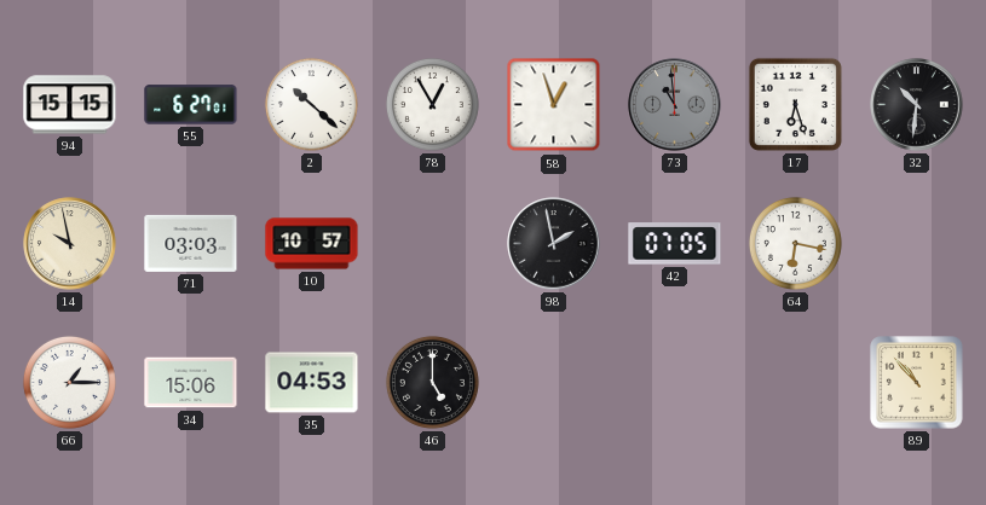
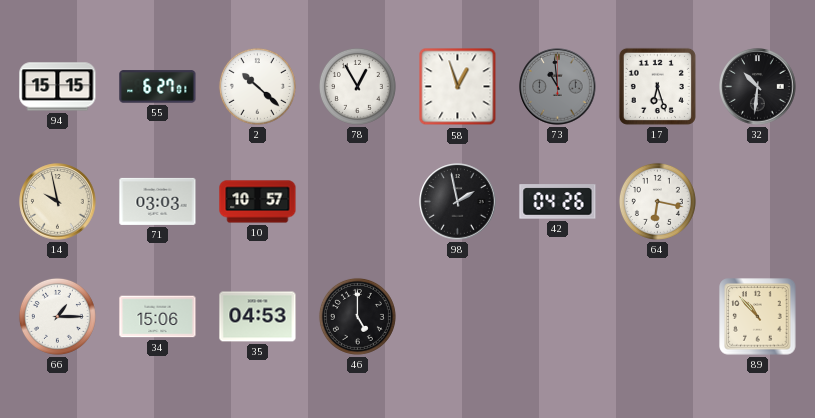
42: 07:05 -> 04:26 (558, 202)
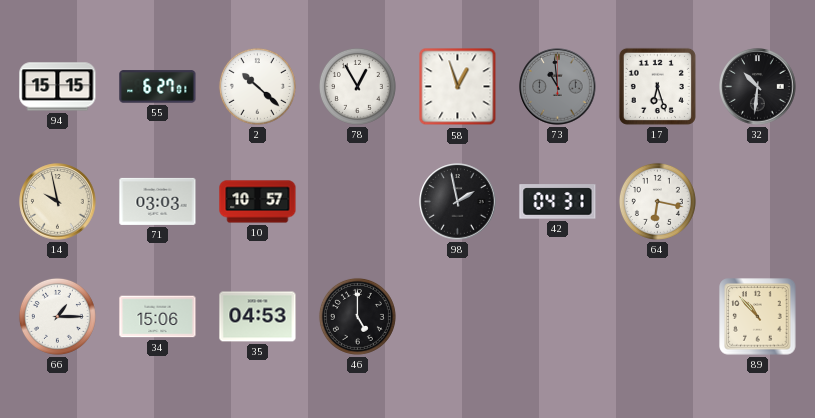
42: 04:26 -> 04:31 (558, 202)
